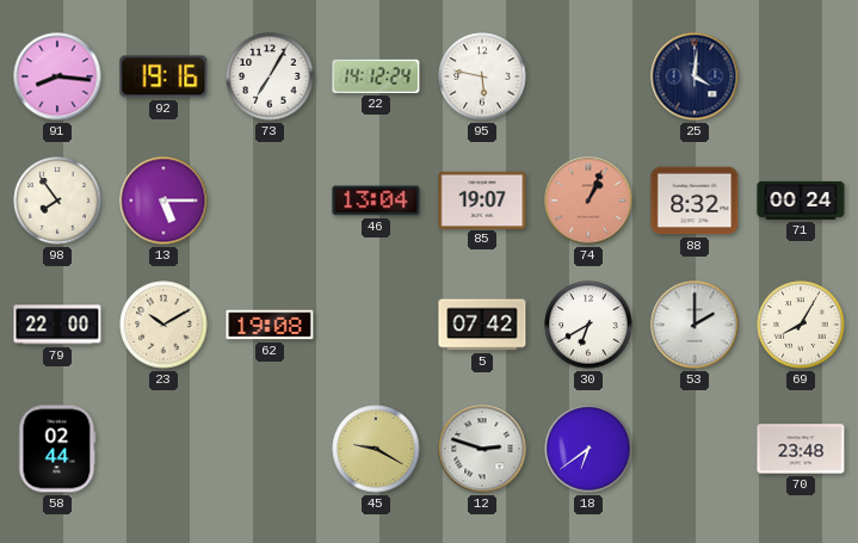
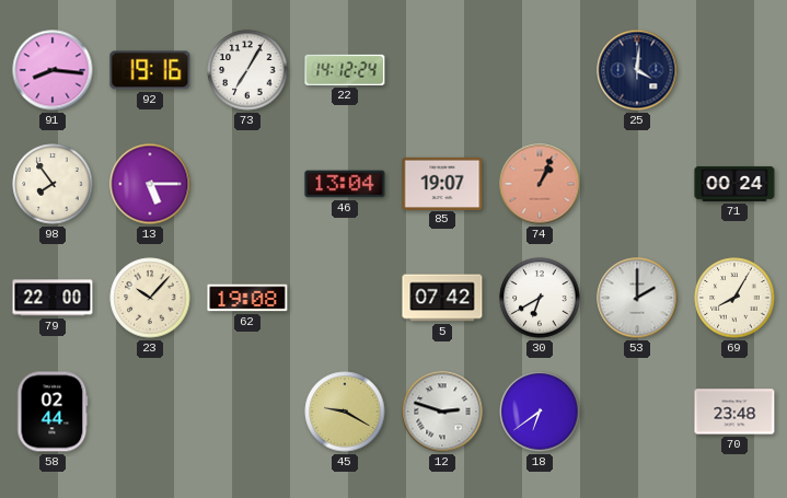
95: 5:47 -> none (482, 76)
88: 8:32 -> none (695, 200)
23: 10:10 -> 10:07 (150, 298)
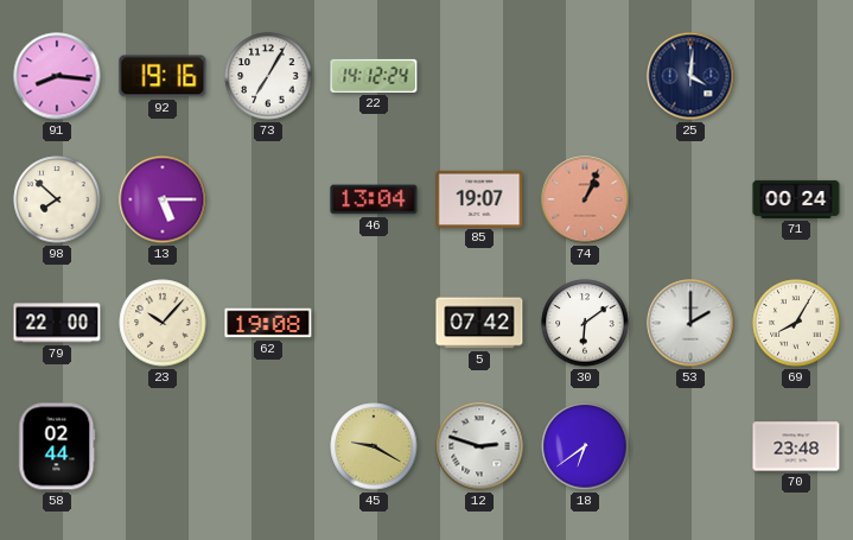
98: 7:54 -> 7:52 (57, 199)
30: 6:40 -> 6:09 (585, 323)
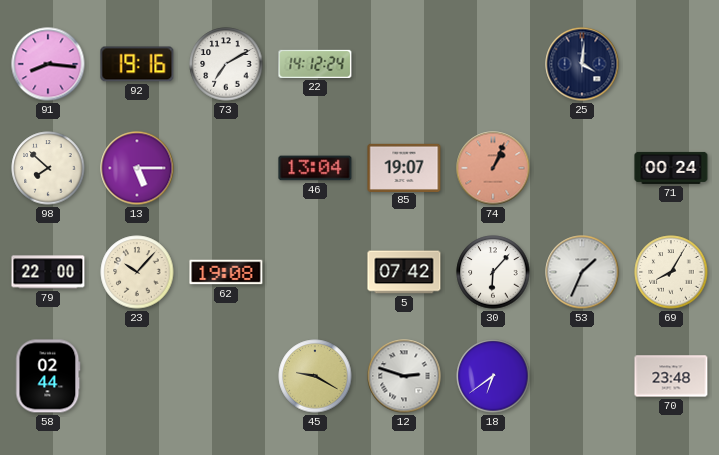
73: 7:05 -> 7:10 (226, 64)
30: 6:09 -> 6:07 (493, 272)
53: 2:00 -> 1:34 (582, 272)
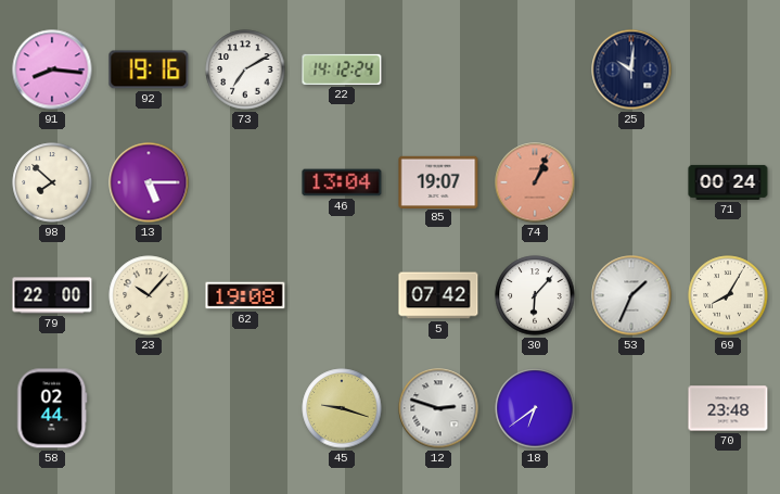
25: 4:01 -> 10:01 (631, 69)
45: 9:20 -> 9:18 (342, 408)
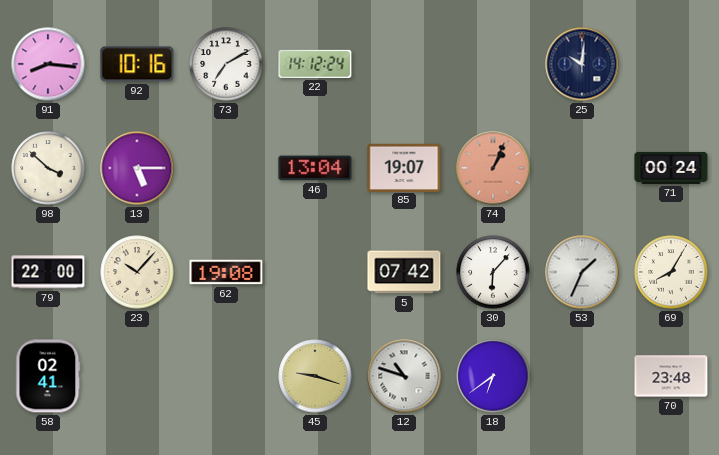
92: 19:16 -> 10:16 (137, 64)
98: 7:52 -> 3:52 (48, 168)
58: 02:44 -> 02:41 (48, 376)
12: 2:48 -> 10:48 (404, 376)
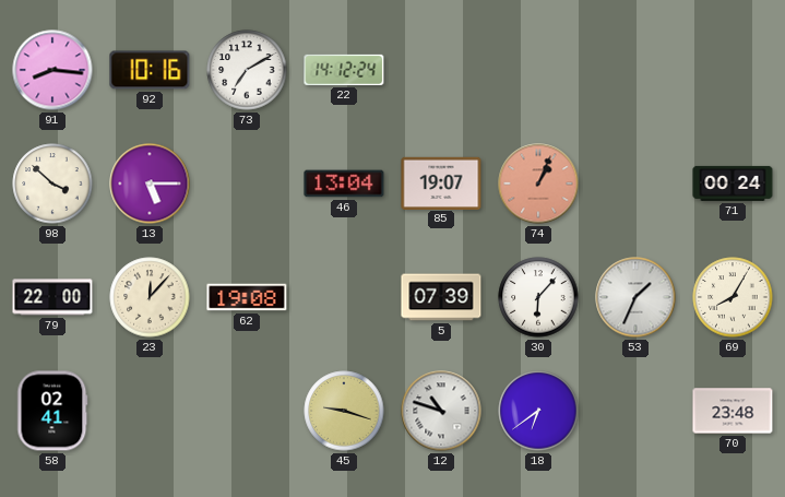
25: 10:01 -> none (582, 64)
23: 10:07 -> 12:07 (150, 297)
5: 07:42 -> 07:39 (441, 297)
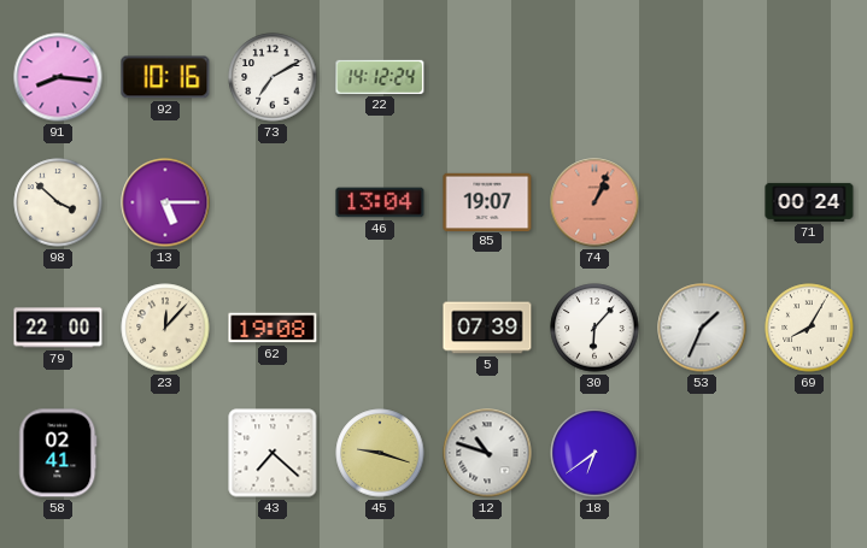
43: none -> 7:22 (273, 453)
70: 23:48 -> none (733, 411)
